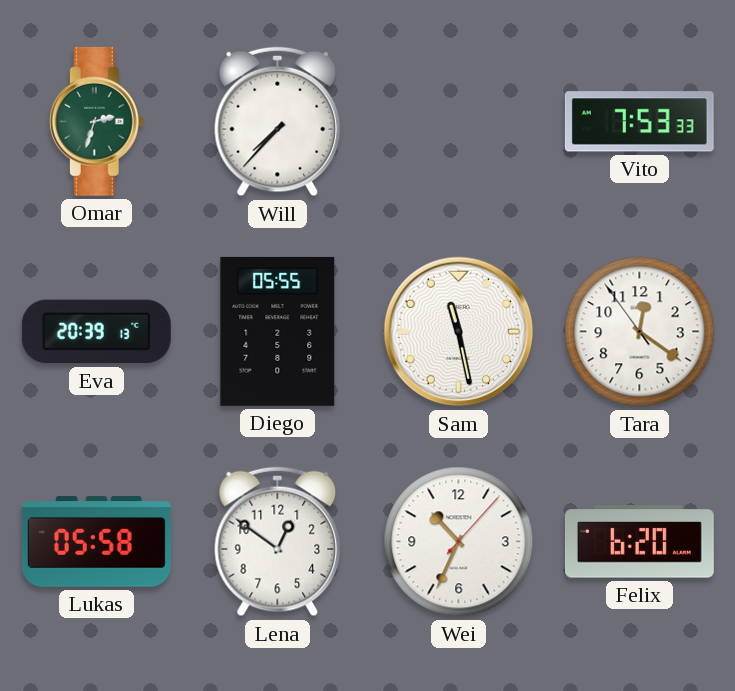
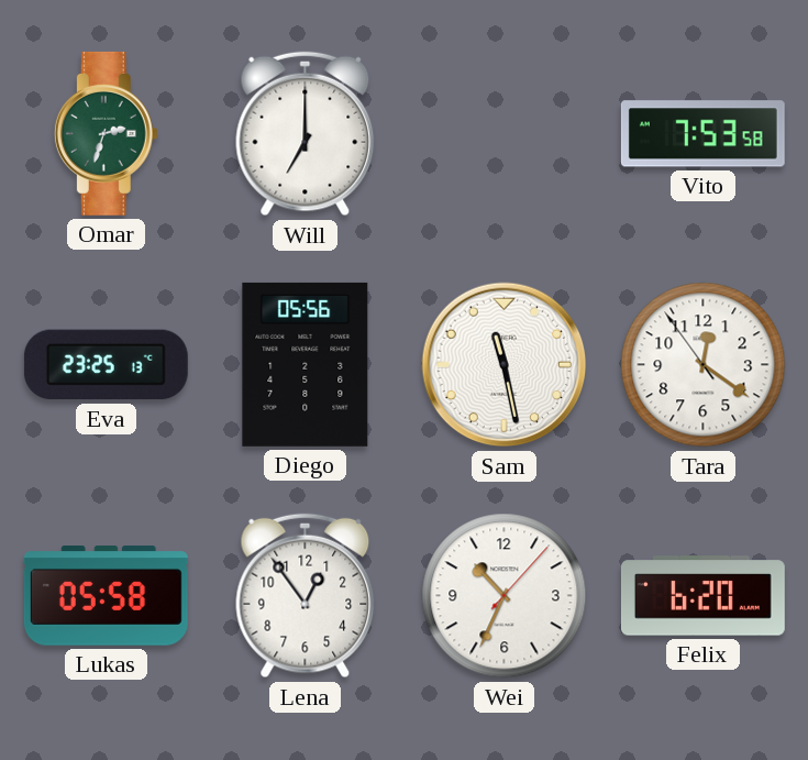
Will: 7:37 -> 7:00 (306, 134)
Vito: 7:53:33 -> 7:53:58 (702, 134)
Eva: 20:39 -> 23:25 (106, 365)
Diego: 05:55 -> 05:56 (306, 364)
Lena: 12:51 -> 12:54 (306, 596)
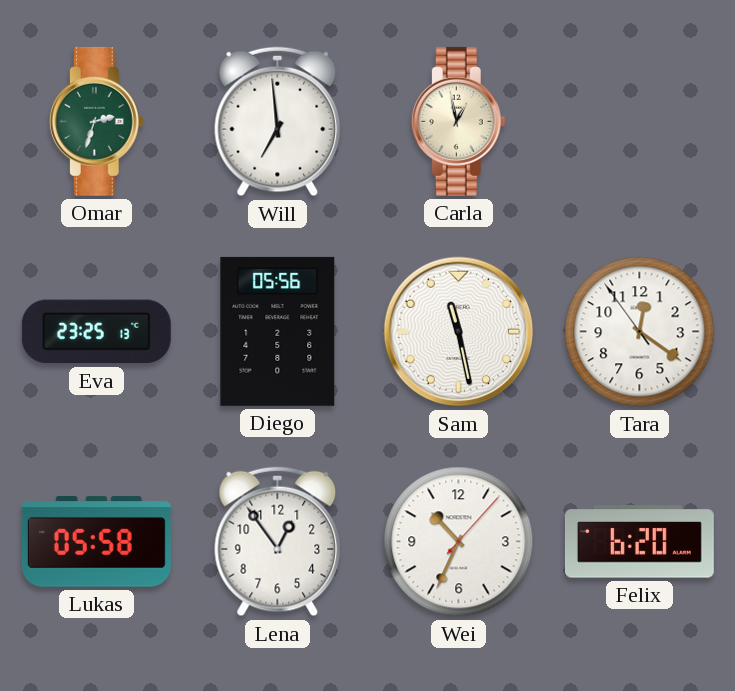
Will: 7:00 -> 6:59 (278, 122)
Carla: none -> 12:58 (458, 121)
Vito: 7:53 -> none (702, 134)
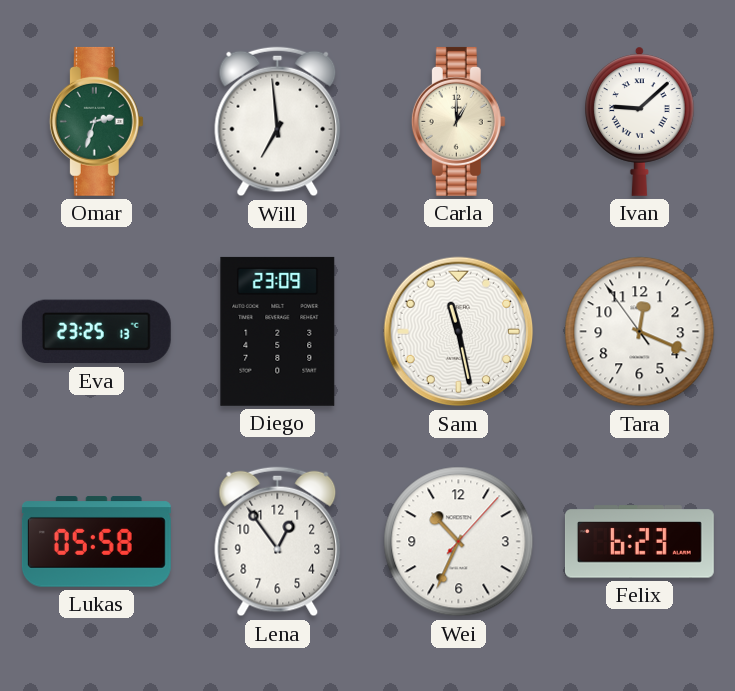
Carla: 12:58 -> 1:00 (458, 121)
Ivan: none -> 9:08 (640, 121)
Diego: 05:56 -> 23:09 (278, 331)
Tara: 12:20 -> 12:18 (640, 332)
Felix: 6:20 -> 6:23 (639, 542)
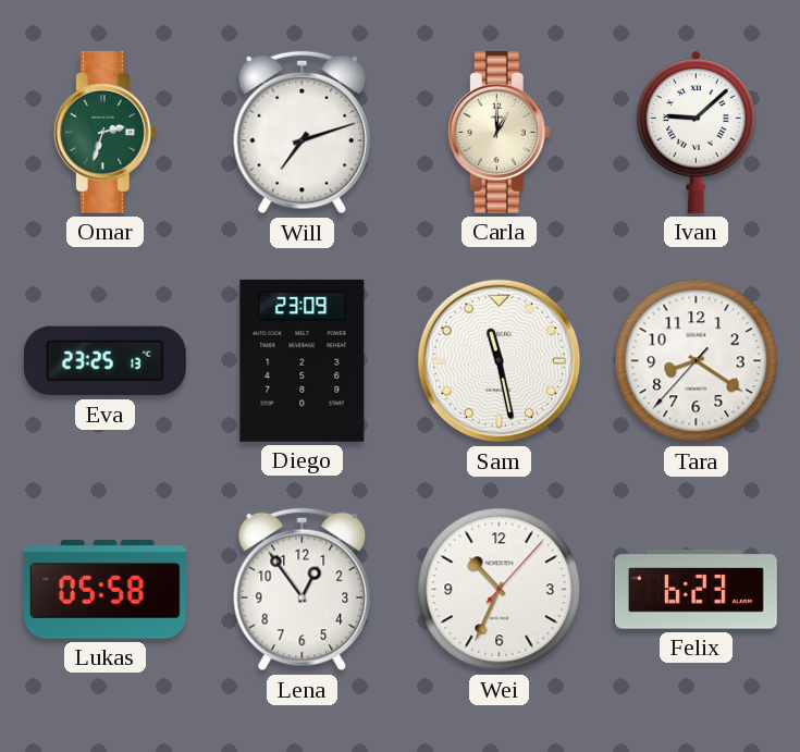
Will: 6:59 -> 7:12 (303, 133)
Tara: 12:18 -> 8:20 (697, 361)
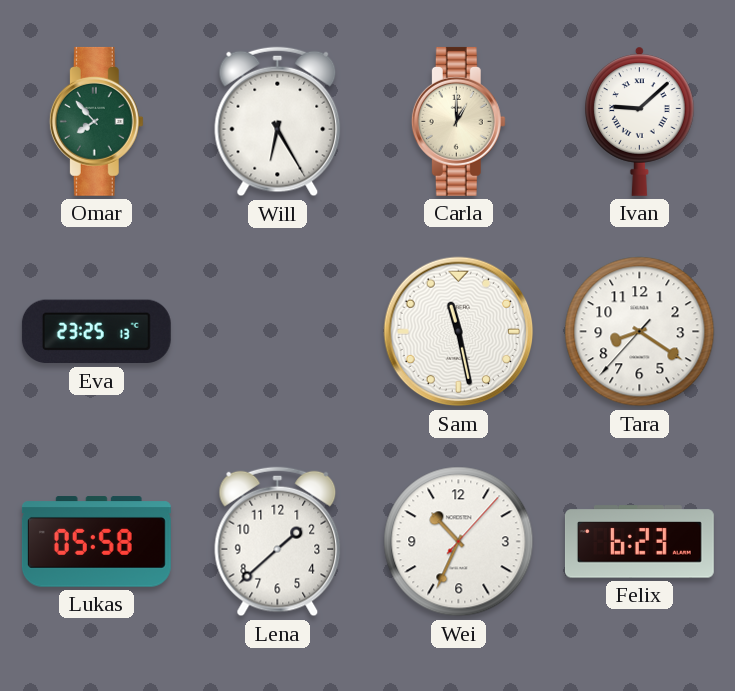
Omar: 2:33 -> 7:53 (96, 121)
Will: 7:12 -> 6:25 (278, 122)
Diego: 23:09 -> none (303, 360)
Lena: 12:54 -> 1:38 (278, 542)
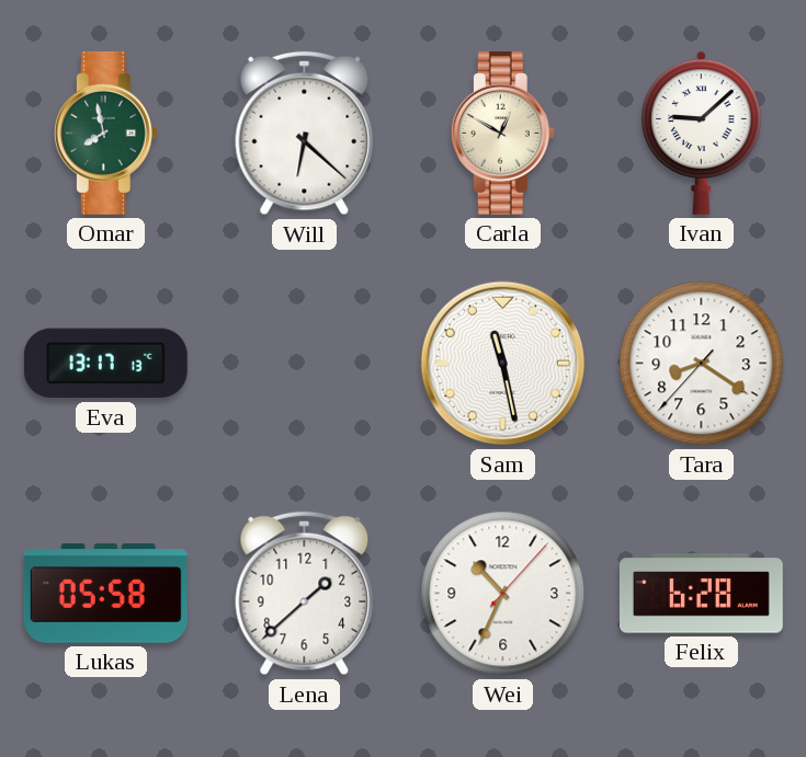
Omar: 7:53 -> 7:58 (105, 133)
Will: 6:25 -> 6:22 (305, 134)
Carla: 1:00 -> 12:50 (502, 133)
Eva: 23:25 -> 13:17 (105, 364)
Felix: 6:23 -> 6:28 (701, 594)
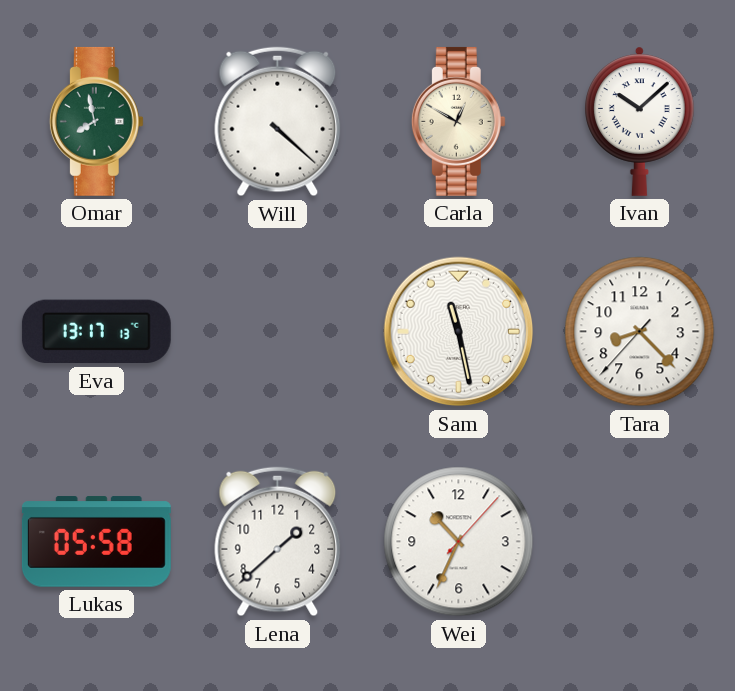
Will: 6:22 -> 4:22 (278, 122)
Ivan: 9:08 -> 10:08 (640, 121)
Tara: 8:20 -> 8:22 (640, 332)
Felix: 6:28 -> none (701, 594)
